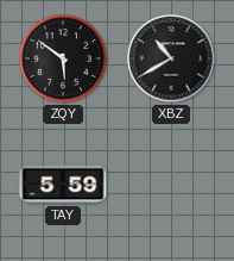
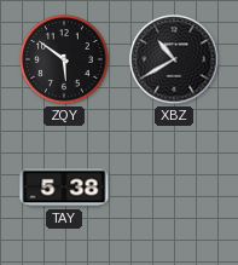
TAY: 5:59 -> 5:38 (64, 188)
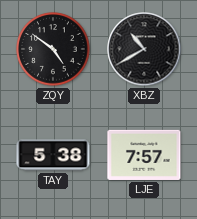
ZQY: 5:51 -> 4:51 (53, 49)
LJE: none -> 7:57 (144, 155)
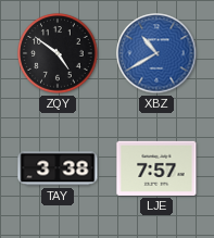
XBZ dial: black -> blue (156, 53)
TAY: 5:38 -> 3:38 (58, 168)
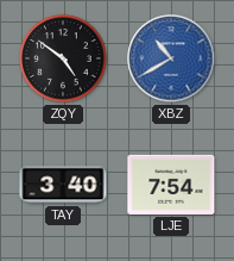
TAY: 3:38 -> 3:40 (63, 185)
LJE: 7:57 -> 7:54 (171, 185)
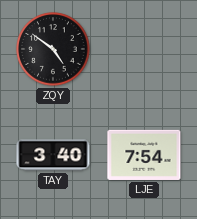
XBZ: 10:40 -> none (171, 58)
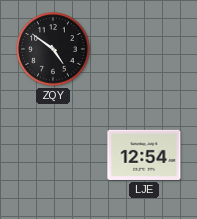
TAY: 3:40 -> none (53, 155)
LJE: 7:54 -> 12:54 (144, 155)
